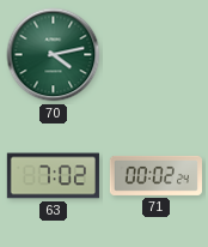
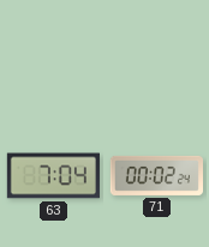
70: 4:13 -> none (54, 55)
63: 7:02 -> 7:04 (53, 176)
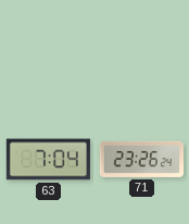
71: 00:02 -> 23:26 (141, 159)
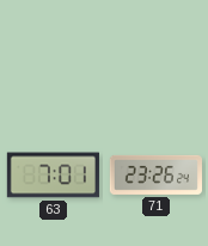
63: 7:04 -> 7:01 (53, 176)
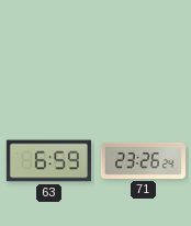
63: 7:01 -> 6:59 (48, 161)
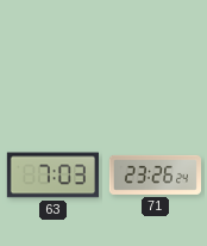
63: 6:59 -> 7:03 (52, 176)
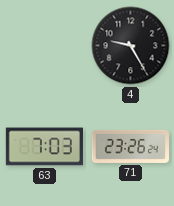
4: none -> 9:25 (131, 46)
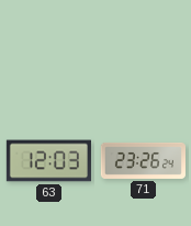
4: 9:25 -> none (131, 46)
63: 7:03 -> 12:03 (48, 161)
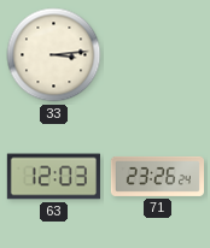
33: none -> 3:14 (54, 55)
